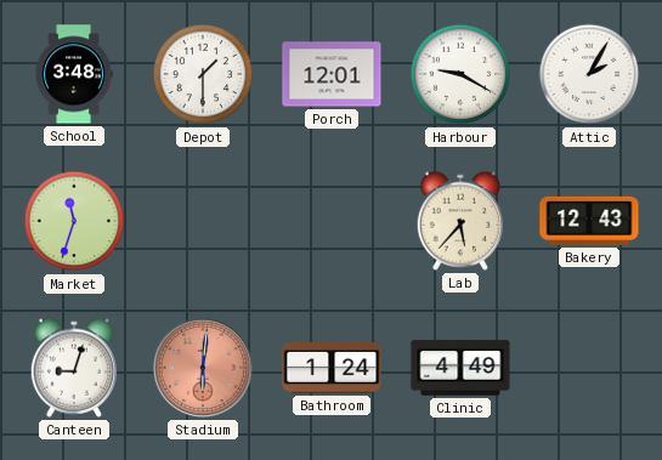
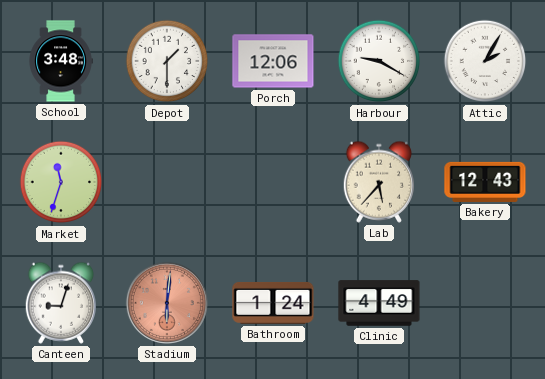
Porch: 12:01 -> 12:06 (273, 61)
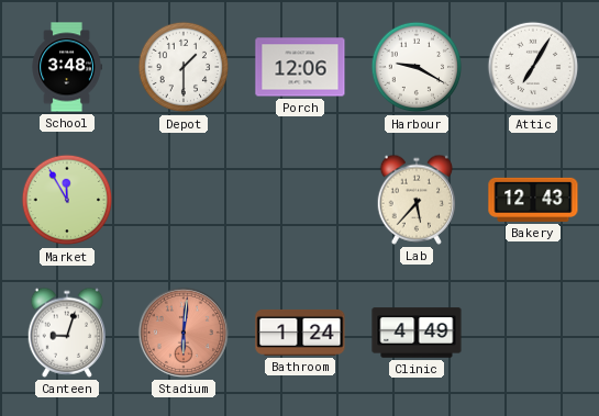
Attic: 2:05 -> 7:05 (533, 67)
Market: 11:33 -> 11:55 (67, 200)
